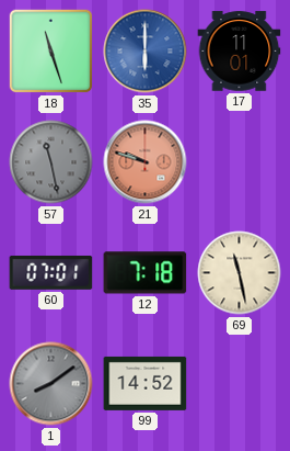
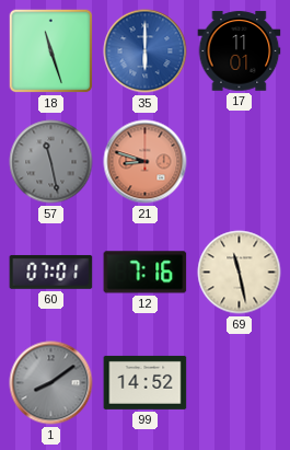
21: 9:48 -> 8:48 (146, 162)
12: 7:18 -> 7:16 (146, 273)
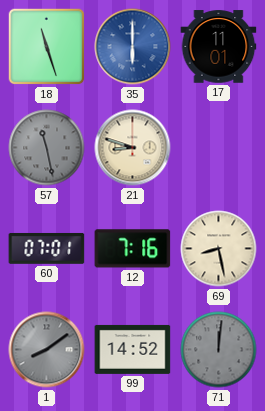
21 dial: salmon -> cream (133, 148)
69: 11:28 -> 8:28 (219, 249)
71: none -> 12:01 (219, 350)
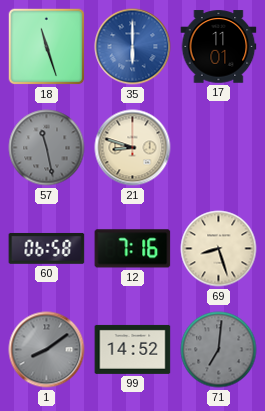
60: 07:01 -> 06:58 (47, 249)
69: 8:28 -> 8:27 (219, 249)
71: 12:01 -> 7:01 (219, 350)
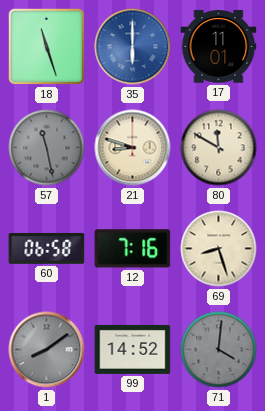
80: none -> 11:50 (219, 148)
71: 7:01 -> 4:01 (219, 350)
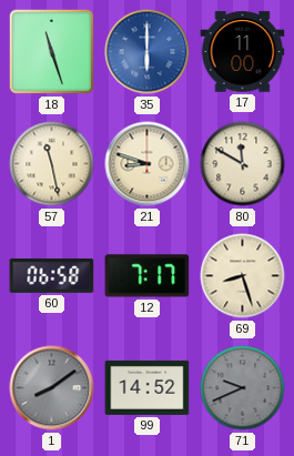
17: 11:01 -> 11:00 (243, 52)
57 dial: grey -> cream (52, 164)
12: 7:16 -> 7:17 (148, 276)
71: 4:01 -> 9:41 (243, 388)
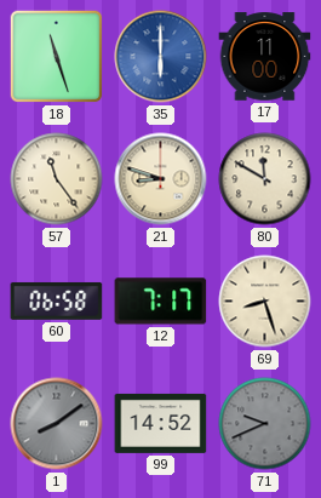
57: 11:28 -> 11:24 (57, 179)
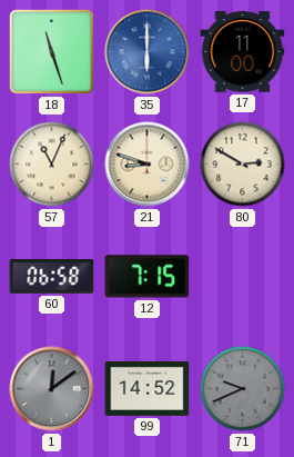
57: 11:24 -> 11:04 (52, 165)
80: 11:50 -> 2:50 (243, 165)
12: 7:17 -> 7:15 (148, 277)
69: 8:27 -> none (265, 302)
1: 8:09 -> 12:09 (52, 389)
